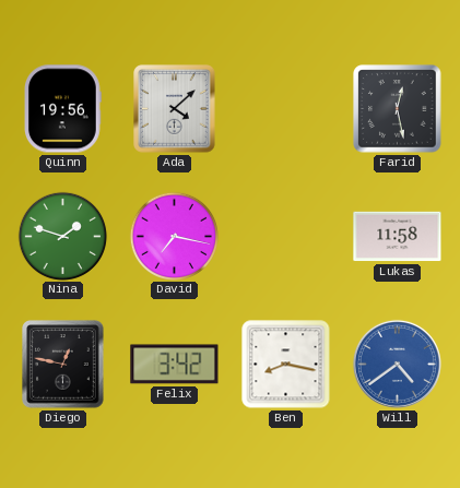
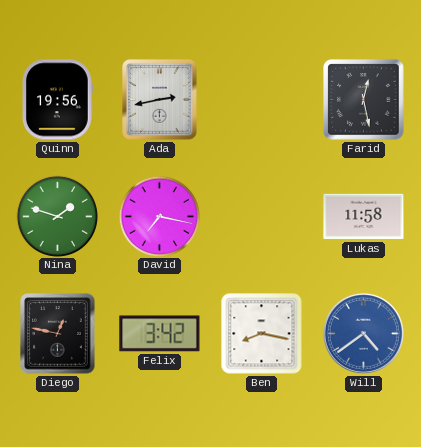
Ada: 4:08 -> 2:43 (160, 100)
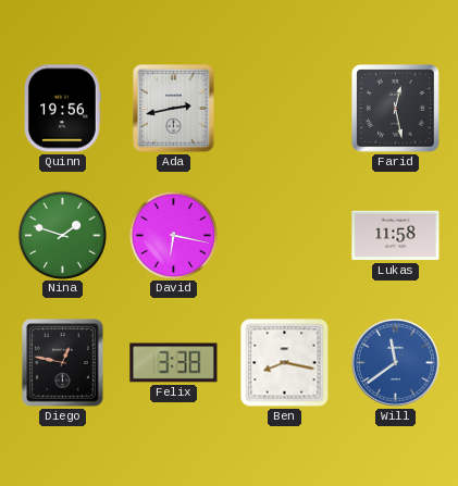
David: 7:17 -> 6:17 (173, 235)
Felix: 3:42 -> 3:38 (174, 363)
Will: 4:39 -> 11:39 (395, 362)
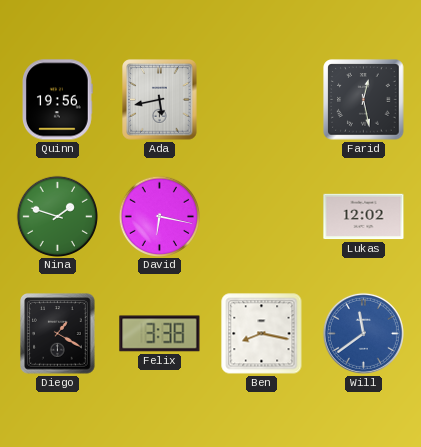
Ada: 2:43 -> 5:43 (160, 100)
Lukas: 11:58 -> 12:02 (364, 217)
Diego: 12:47 -> 1:20 (58, 334)
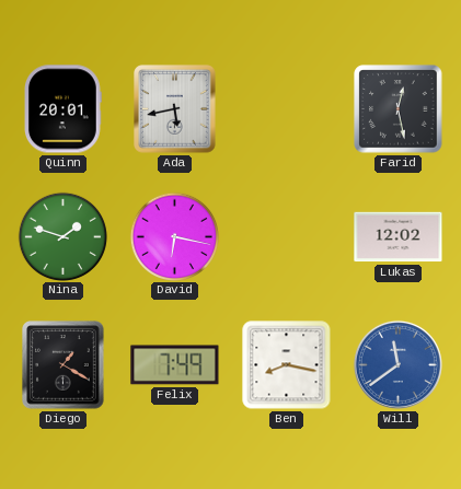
Quinn: 19:56 -> 20:01 (64, 109)
Felix: 3:38 -> 7:49 (175, 365)
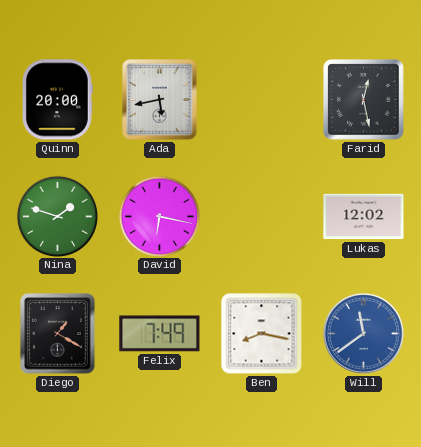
Quinn: 20:01 -> 20:00 (58, 100)
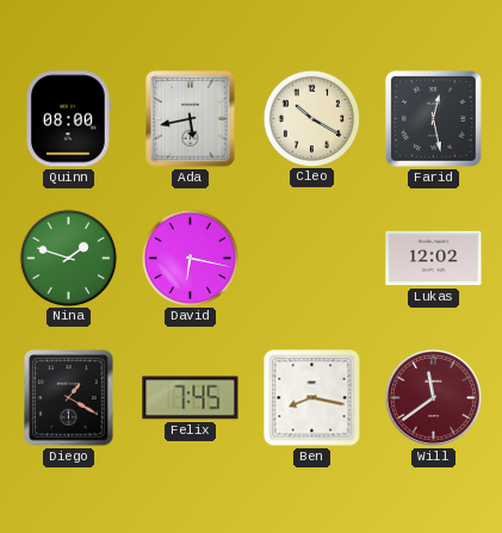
Quinn: 20:00 -> 08:00 (69, 119)
Cleo: none -> 10:20 (311, 118)
Felix: 7:49 -> 7:45 (191, 398)
Will dial: blue -> burgundy (433, 397)
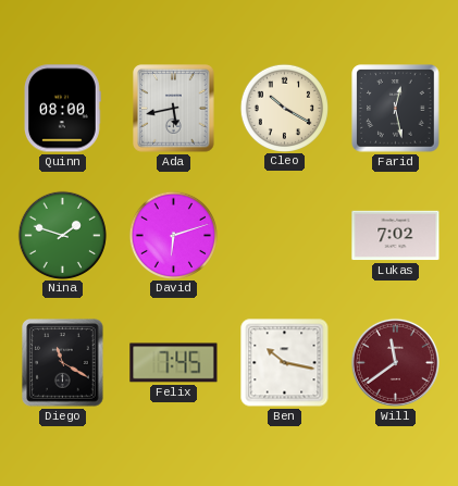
David: 6:17 -> 6:12 (173, 235)
Lukas: 12:02 -> 7:02 (396, 236)
Diego: 1:20 -> 11:20 (63, 363)
Ben: 8:17 -> 10:17 (285, 363)
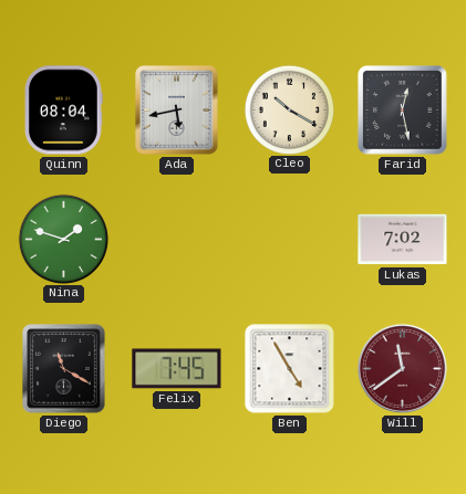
Quinn: 08:00 -> 08:04 (64, 111)
David: 6:12 -> none (173, 235)
Ben: 10:17 -> 4:55 (290, 369)
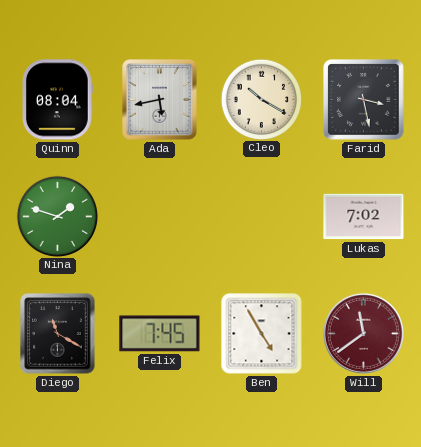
Farid: 12:28 -> 3:28 (364, 100)
